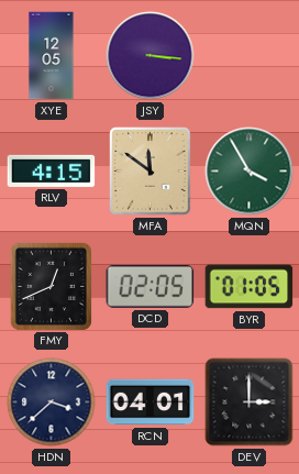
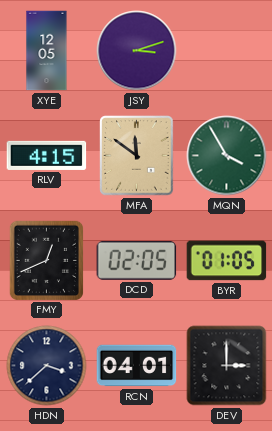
JSY: 3:16 -> 3:12 (137, 51)
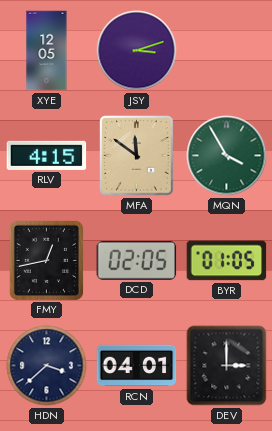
FMY: 12:41 -> 12:43 (46, 260)
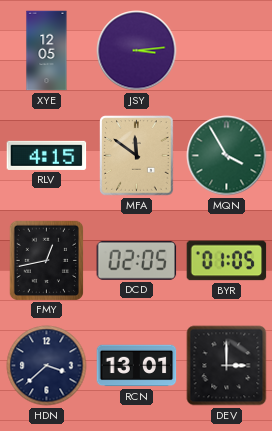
JSY: 3:12 -> 3:14 (137, 51)
RCN: 04:01 -> 13:01 (137, 366)
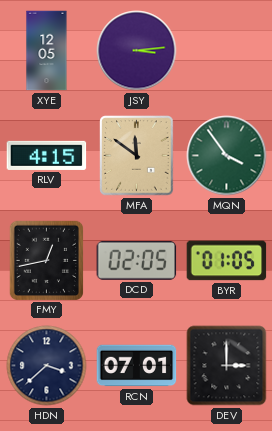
MQN: 3:55 -> 3:54 (227, 156)
RCN: 13:01 -> 07:01 (137, 366)
